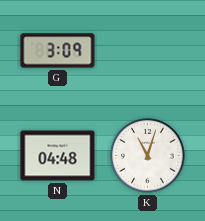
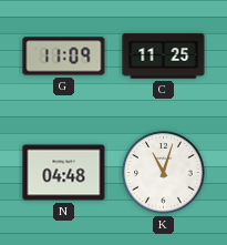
G: 3:09 -> 11:09 (64, 57)
C: none -> 11:25 (164, 57)
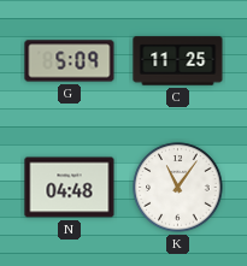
G: 11:09 -> 5:09 (70, 61)
K: 11:03 -> 11:06 (178, 188)
